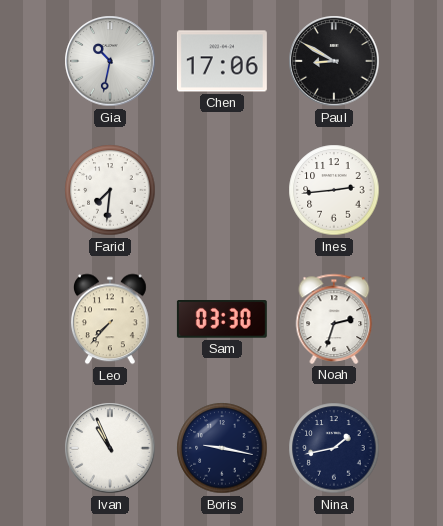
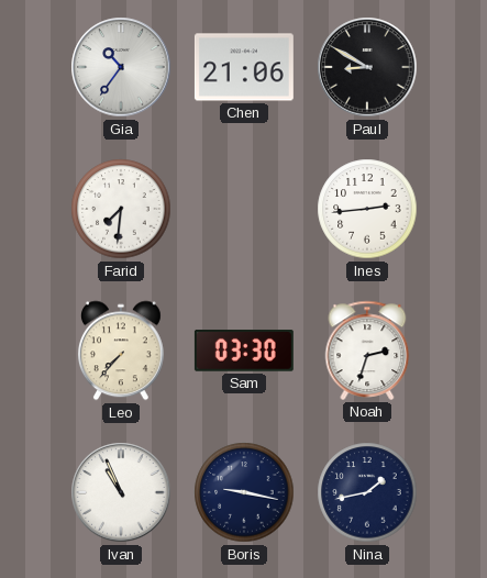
Gia: 10:32 -> 10:36 (121, 67)
Chen: 17:06 -> 21:06 (244, 67)
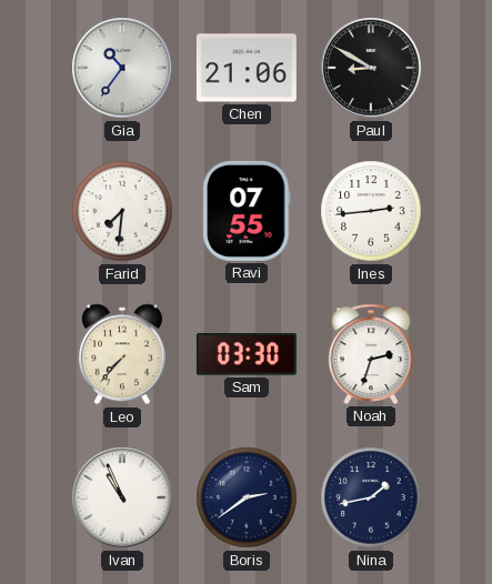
Ravi: none -> 07:55 (247, 211)
Boris: 9:17 -> 2:39 (247, 497)
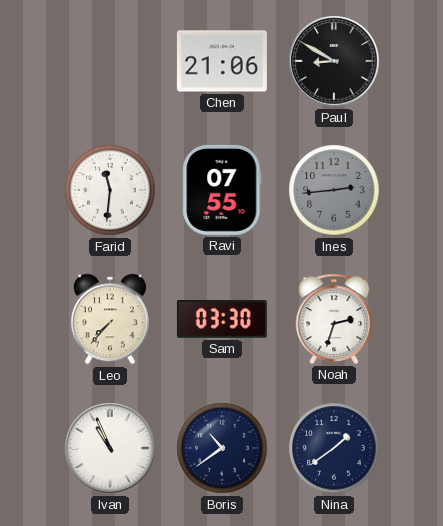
Gia: 10:36 -> none (122, 68)
Farid: 7:31 -> 11:31 (110, 190)
Ines dial: white -> grey (334, 190)
Boris: 2:39 -> 10:39 (222, 448)
Nina: 1:43 -> 1:39 (334, 448)
